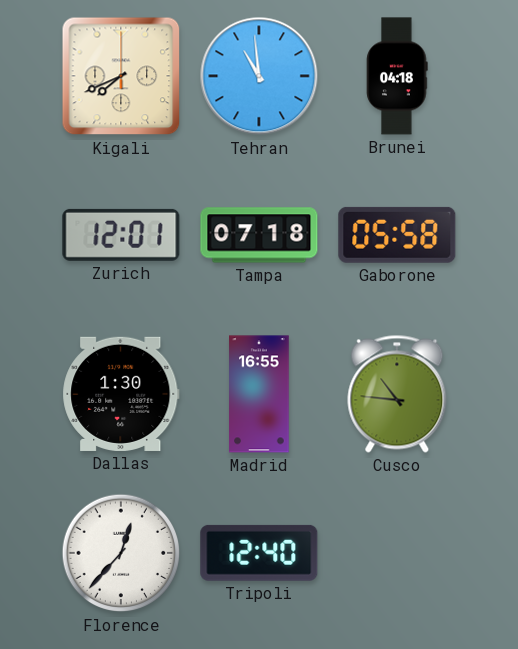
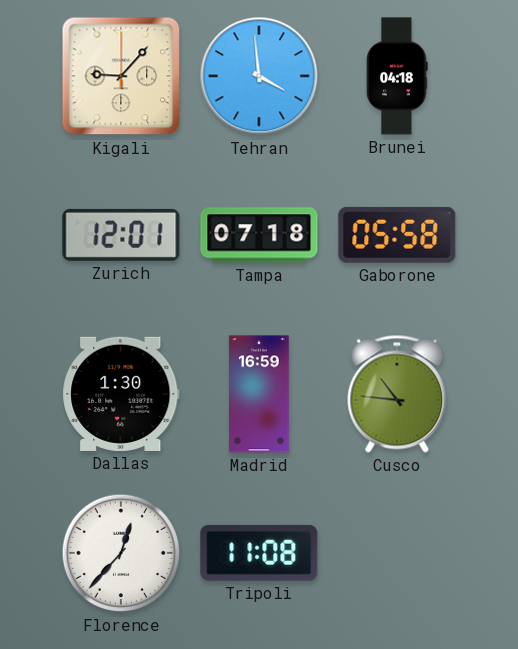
Kigali: 7:41 -> 9:07 (121, 76)
Tehran: 10:59 -> 3:59 (259, 76)
Madrid: 16:55 -> 16:59 (259, 394)
Tripoli: 12:40 -> 11:08 (259, 553)
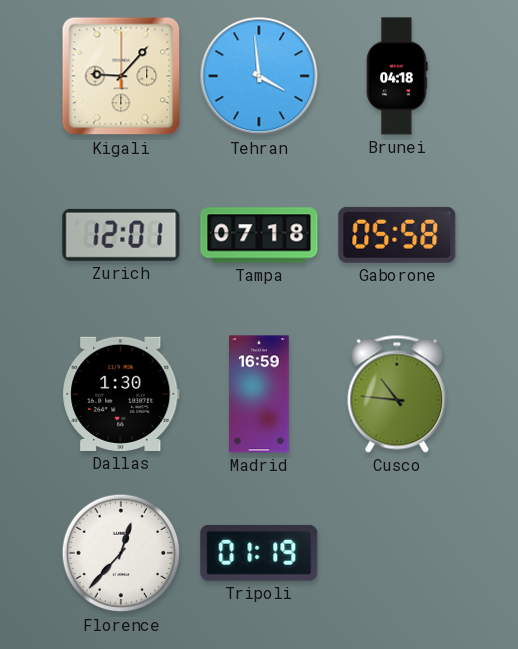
Tripoli: 11:08 -> 01:19 (259, 553)
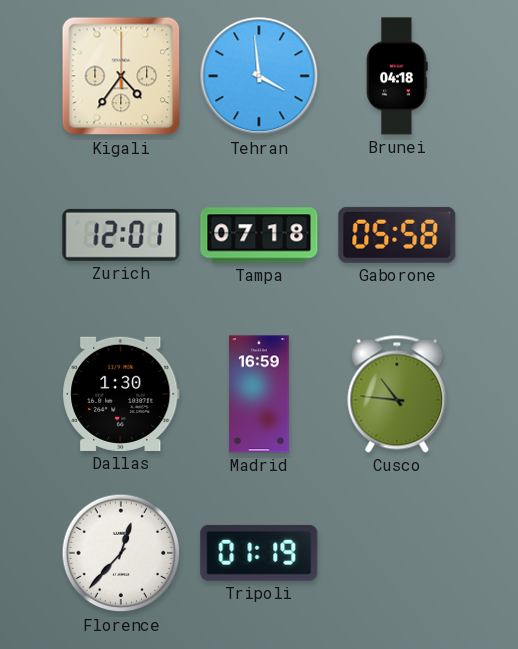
Kigali: 9:07 -> 4:36 (121, 76)
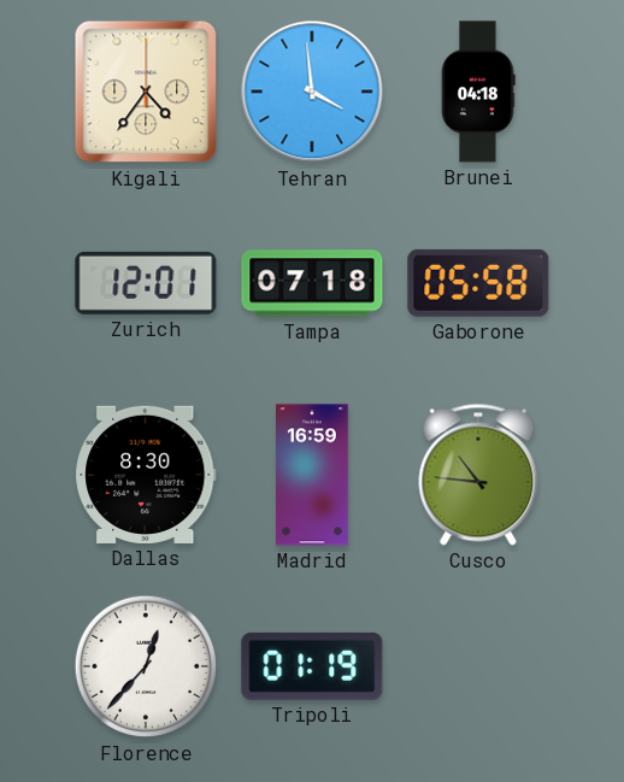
Dallas: 1:30 -> 8:30 (146, 475)
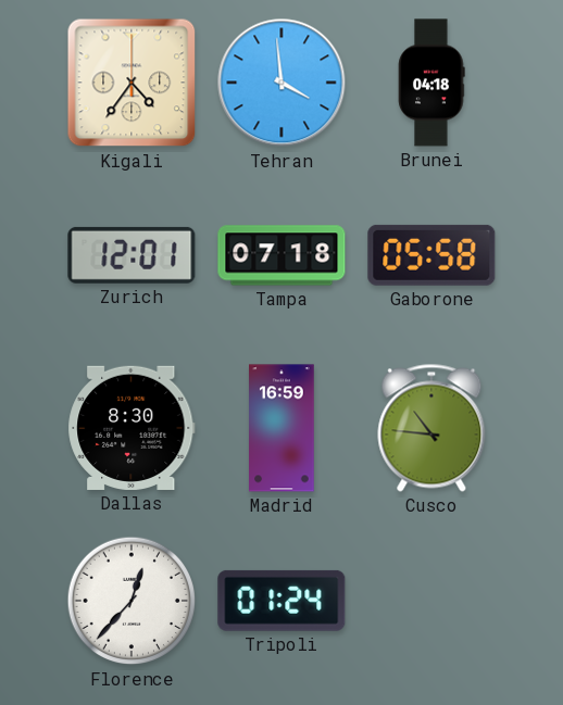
Tripoli: 01:19 -> 01:24 (281, 601)
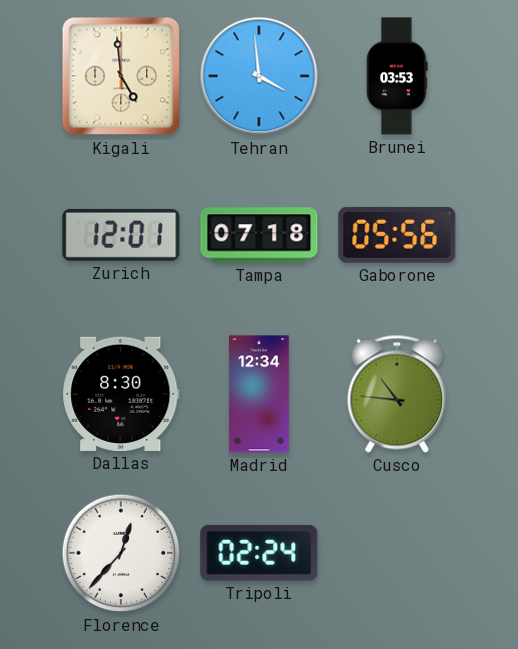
Kigali: 4:36 -> 4:59 (121, 76)
Brunei: 04:18 -> 03:53 (397, 76)
Gaborone: 05:58 -> 05:56 (397, 235)
Madrid: 16:59 -> 12:34 (259, 394)
Tripoli: 01:24 -> 02:24 (259, 553)
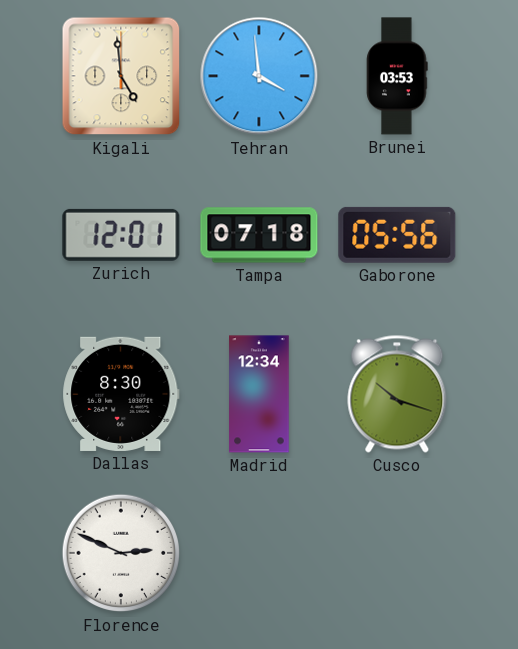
Cusco: 10:46 -> 10:18 (397, 394)
Florence: 12:37 -> 2:49 (121, 553)
Tripoli: 02:24 -> none (259, 553)
